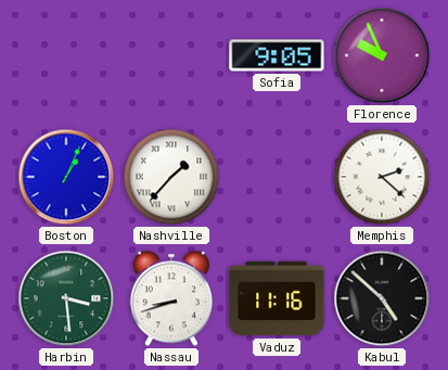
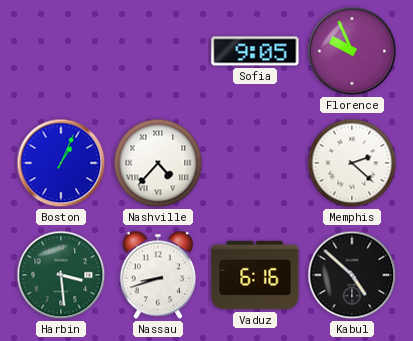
Nashville: 1:37 -> 4:37 (158, 163)
Vaduz: 11:16 -> 6:16 (255, 275)
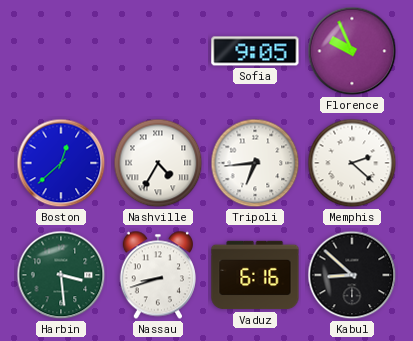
Boston: 1:04 -> 12:38 (61, 163)
Nashville: 4:37 -> 4:35 (158, 163)
Tripoli: none -> 6:44 (255, 163)
Kabul: 4:52 -> 8:52 (352, 275)
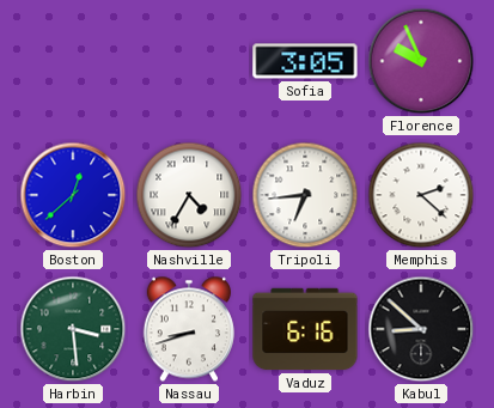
Sofia: 9:05 -> 3:05 (305, 61)
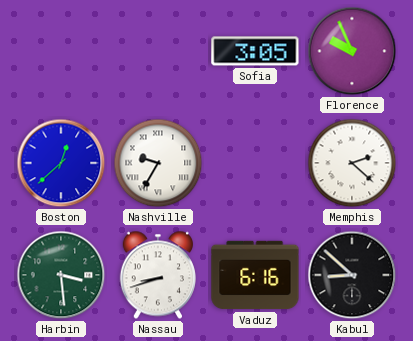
Nashville: 4:35 -> 9:35 (158, 163)
Tripoli: 6:44 -> none (305, 195)
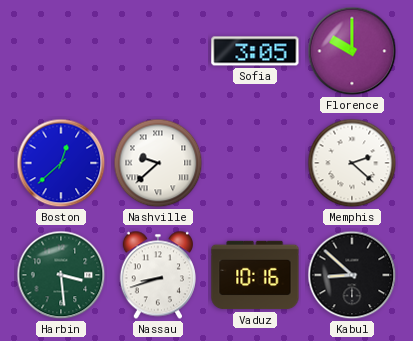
Florence: 9:56 -> 10:00 (352, 51)
Nashville: 9:35 -> 9:38 (158, 163)
Vaduz: 6:16 -> 10:16 (255, 275)
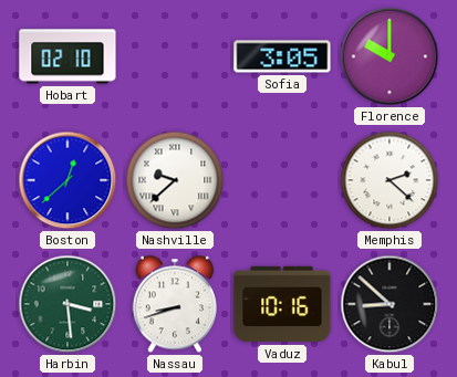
Hobart: none -> 02:10 (67, 56)
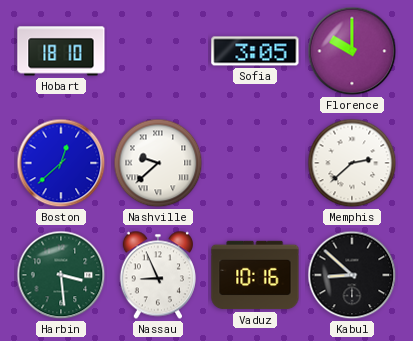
Hobart: 02:10 -> 18:10 (61, 51)
Memphis: 2:22 -> 2:38 (352, 163)
Nassau: 8:42 -> 8:56 (158, 275)
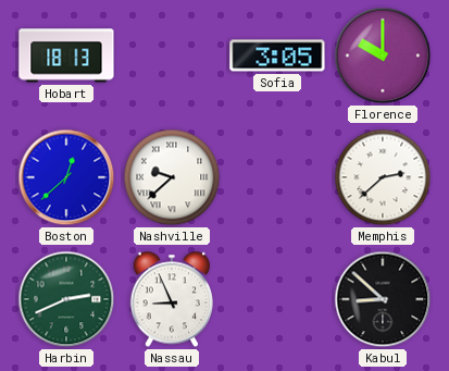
Hobart: 18:10 -> 18:13 (66, 55)
Harbin: 3:29 -> 2:41 (66, 299)
Vaduz: 10:16 -> none (255, 275)
